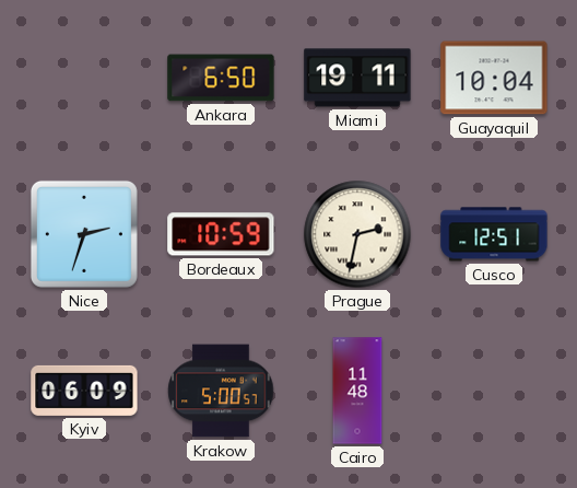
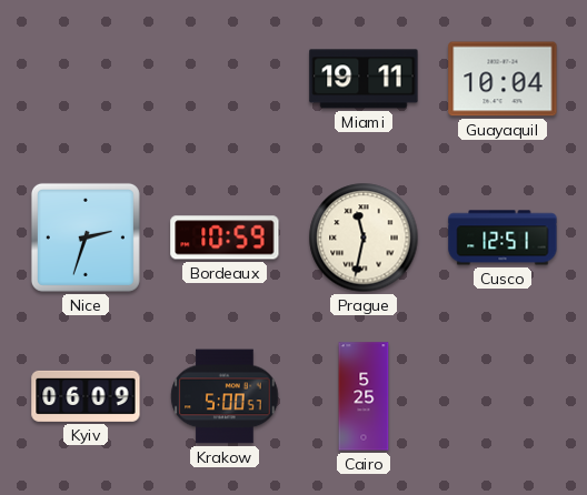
Ankara: 6:50 -> none (221, 78)
Prague: 2:32 -> 11:32 (364, 238)
Cairo: 11:48 -> 5:25 (364, 396)
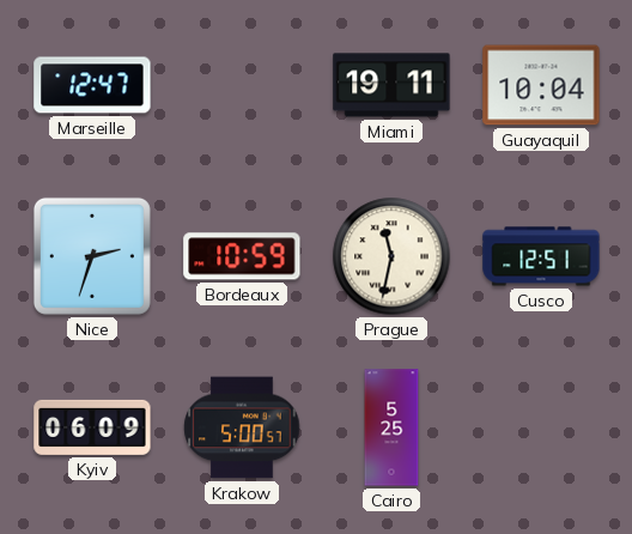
Marseille: none -> 12:47 (92, 85)
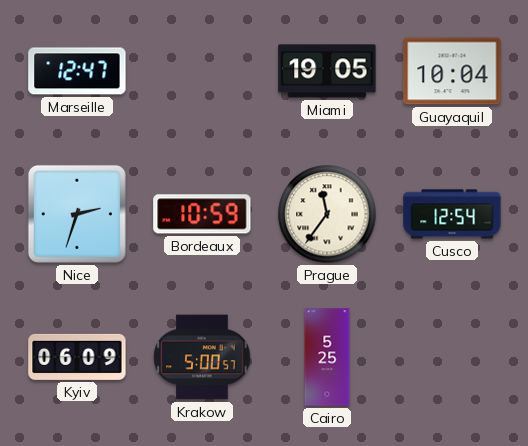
Miami: 19:11 -> 19:05 (327, 71)
Prague: 11:32 -> 11:36 (327, 214)
Cusco: 12:51 -> 12:54 (452, 214)
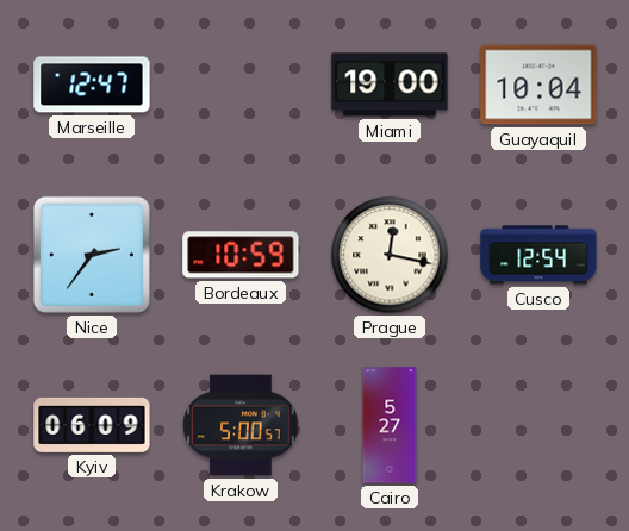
Miami: 19:05 -> 19:00 (390, 85)
Nice: 2:33 -> 2:36 (92, 255)
Prague: 11:36 -> 12:17 (390, 255)
Cairo: 5:25 -> 5:27 (390, 425)
